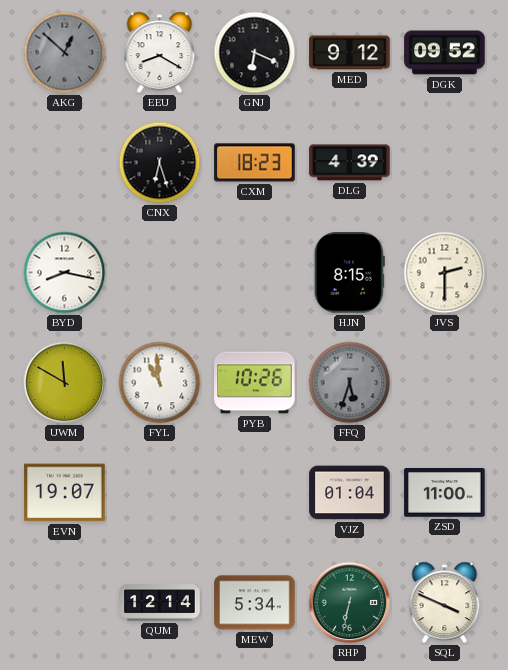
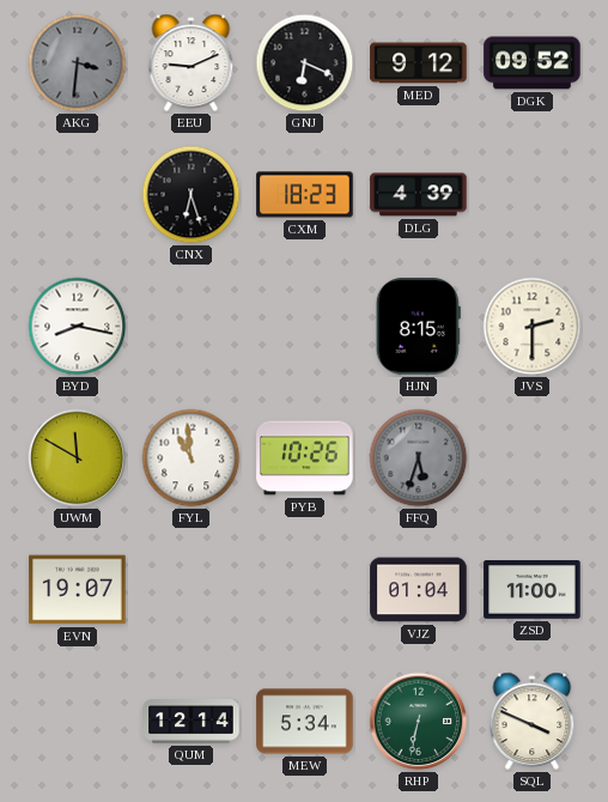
AKG: 12:52 -> 3:31 (78, 63)
EEU: 8:20 -> 9:11 (191, 63)
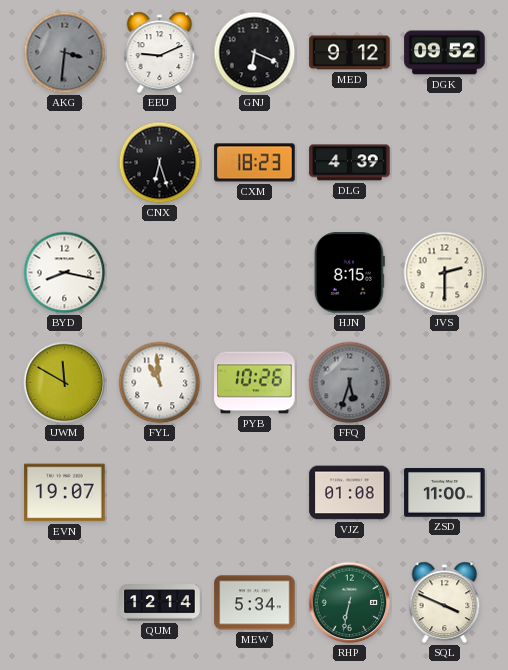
VJZ: 01:04 -> 01:08 (350, 493)
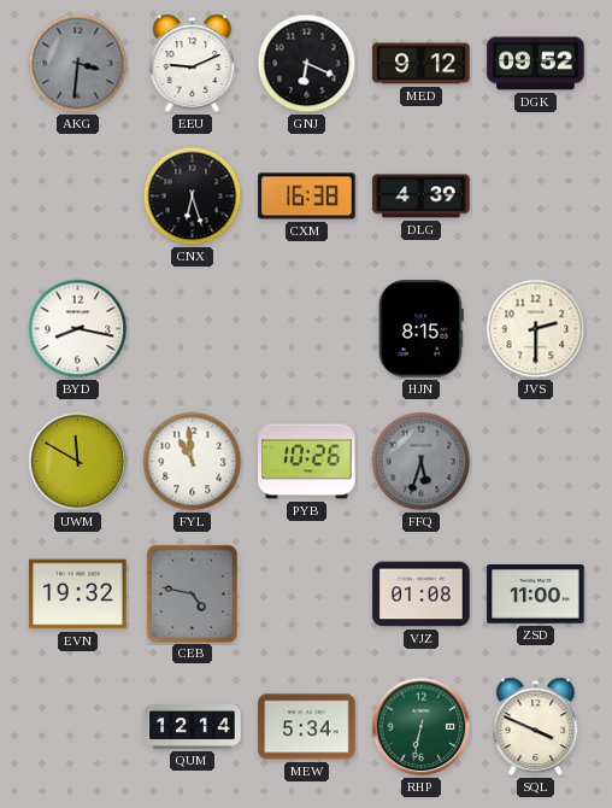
CXM: 18:23 -> 16:38 (307, 197)
EVN: 19:07 -> 19:32 (78, 595)
CEB: none -> 4:47 (192, 593)
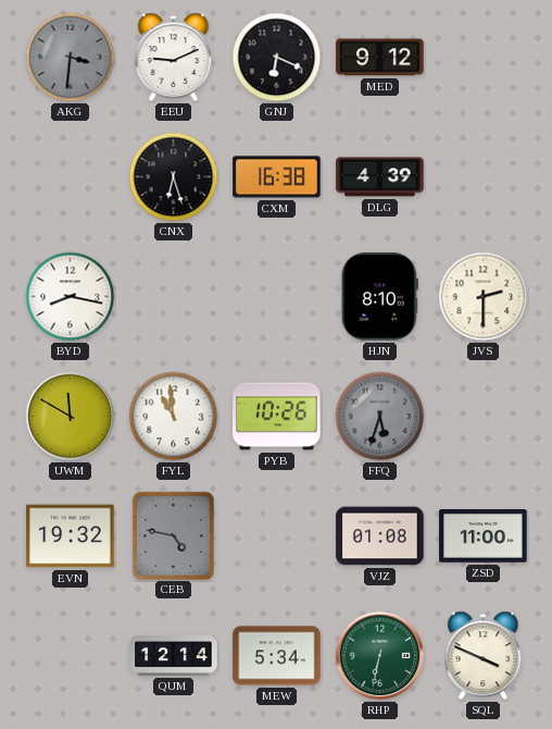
DGK: 09:52 -> none (536, 64)
HJN: 8:15 -> 8:10 (379, 297)
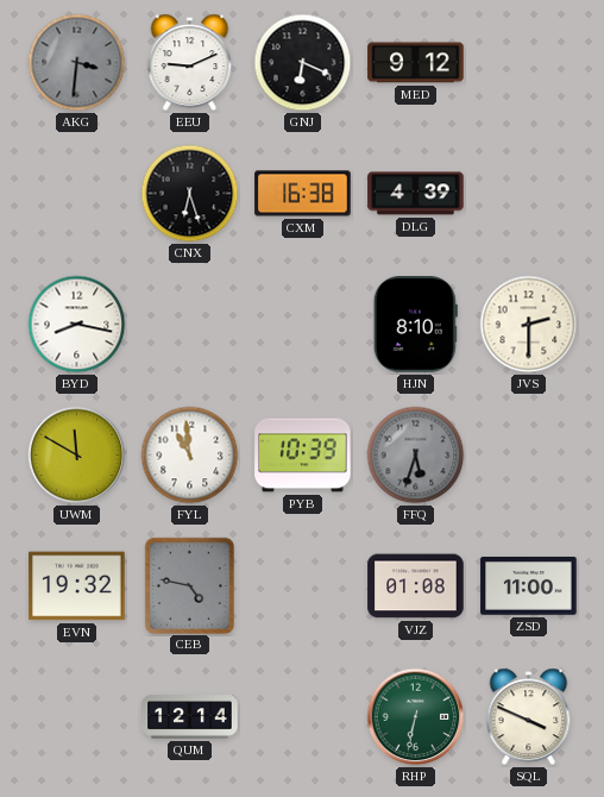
PYB: 10:26 -> 10:39 (303, 456)
MEW: 5:34 -> none (277, 656)
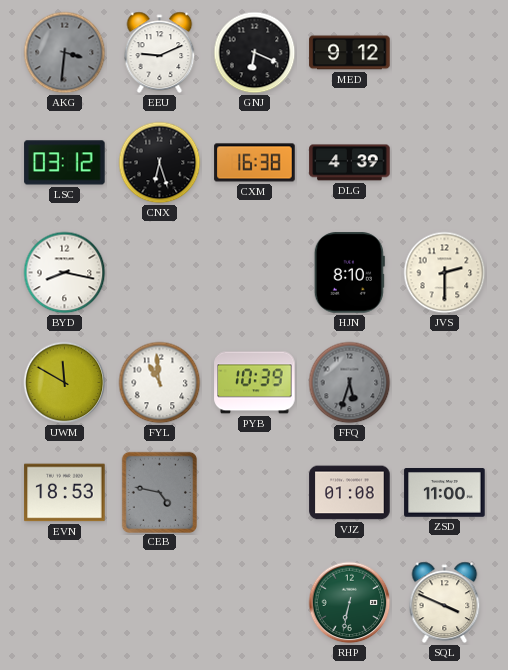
LSC: none -> 03:12 (65, 163)
EVN: 19:32 -> 18:53 (65, 493)
QUM: 12:14 -> none (190, 717)
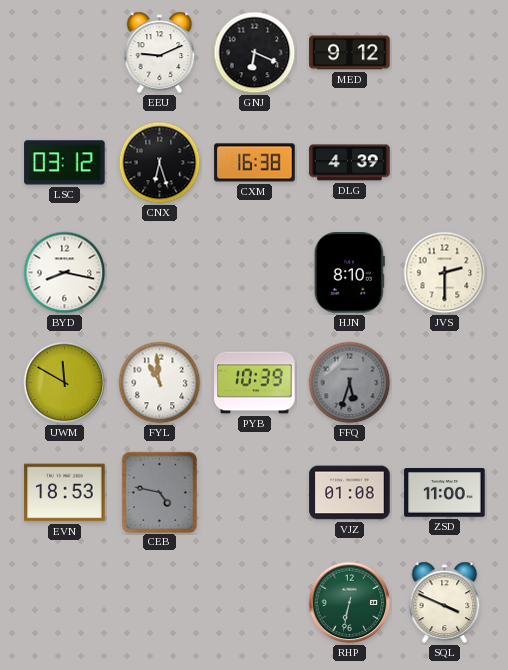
AKG: 3:31 -> none (65, 53)
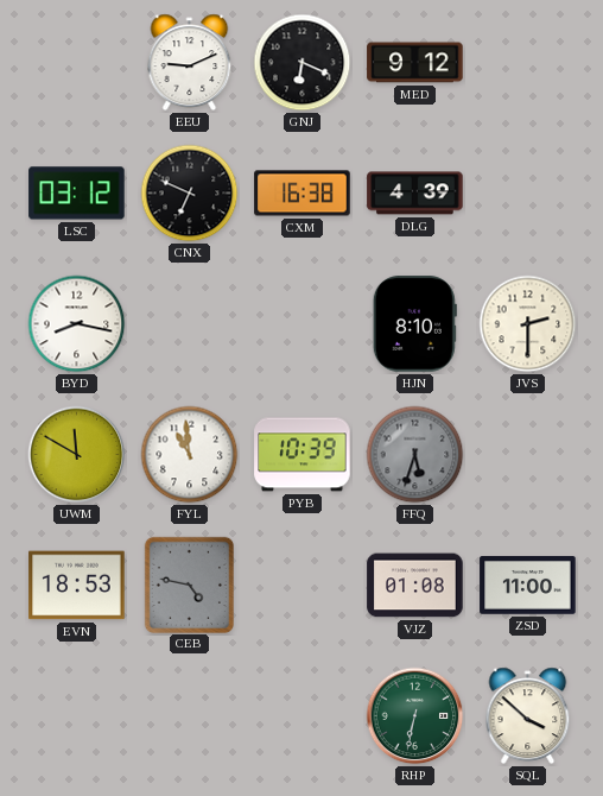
CNX: 6:27 -> 6:49 (190, 194)
SQL: 3:49 -> 3:52 (528, 716)
